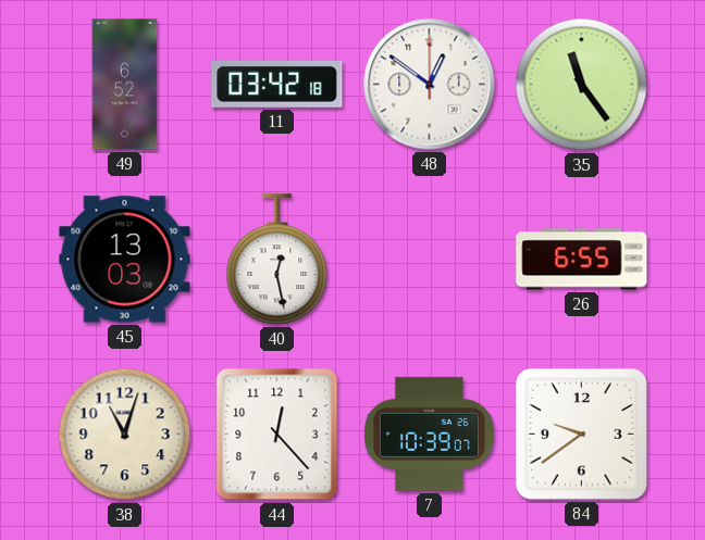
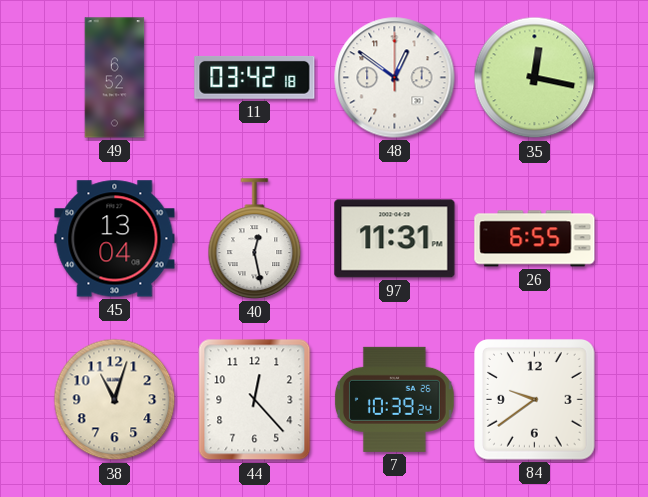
35: 11:24 -> 12:17 (535, 78)
45: 13:03 -> 13:04 (115, 239)
97: none -> 11:31 (395, 239)
7: 10:39:07 -> 10:39:24 (394, 399)
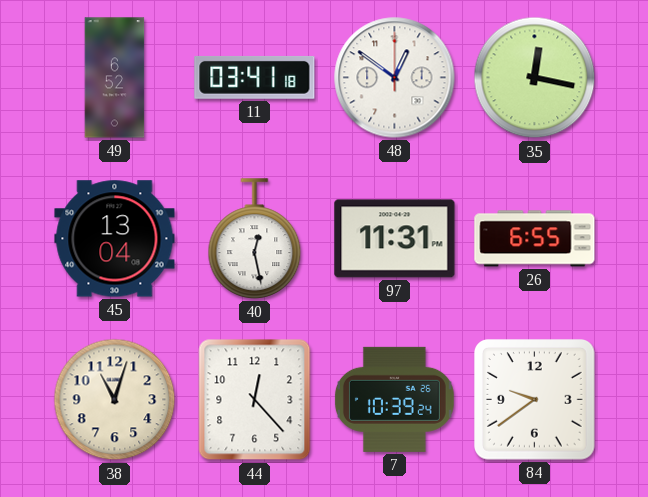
11: 03:42 -> 03:41 (255, 77)
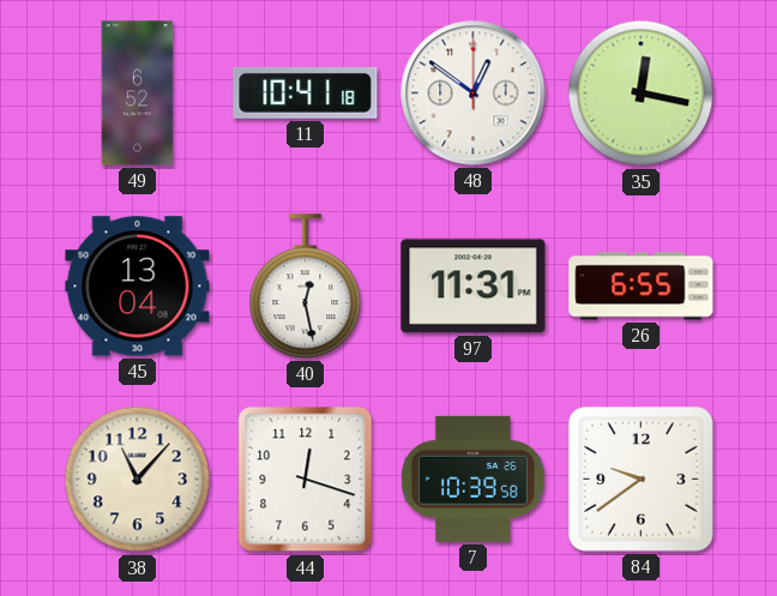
11: 03:41 -> 10:41 (306, 92)
38: 11:03 -> 11:07 (138, 480)
44: 12:23 -> 12:18 (306, 480)
7: 10:39:24 -> 10:39:58 (472, 478)
